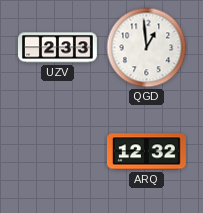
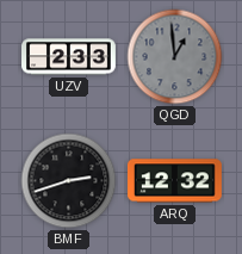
QGD dial: white -> grey (175, 57)
BMF: none -> 2:42 (69, 181)
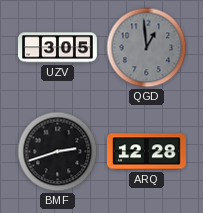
UZV: 2:33 -> 3:05 (58, 48)
ARQ: 12:32 -> 12:28 (146, 152)
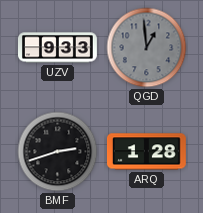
UZV: 3:05 -> 9:33 (58, 48)
ARQ: 12:28 -> 1:28 (146, 152)
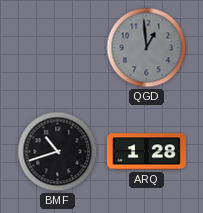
UZV: 9:33 -> none (58, 48)
BMF: 2:42 -> 10:42 (58, 152)
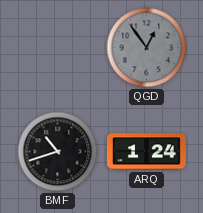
QGD: 12:59 -> 12:54 (147, 48)
ARQ: 1:28 -> 1:24 (146, 152)
